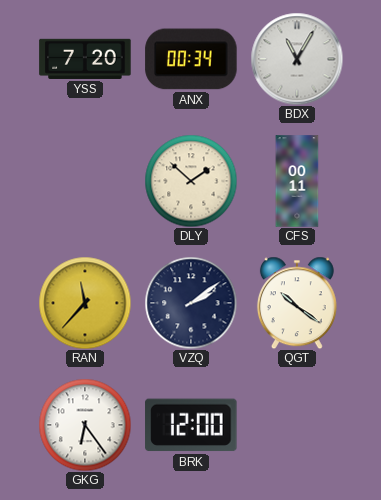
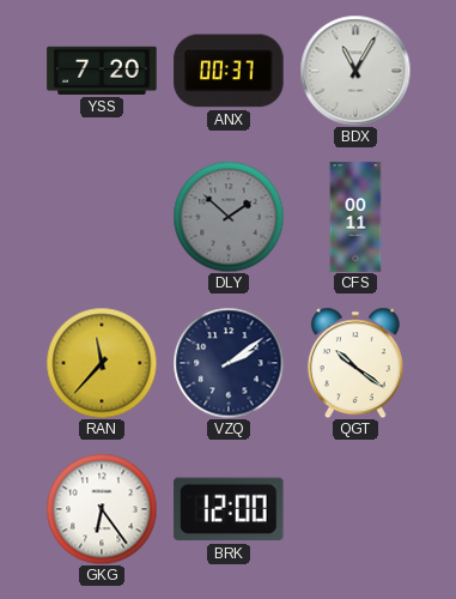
ANX: 00:34 -> 00:37 (229, 71)
DLY dial: cream -> grey (229, 217)
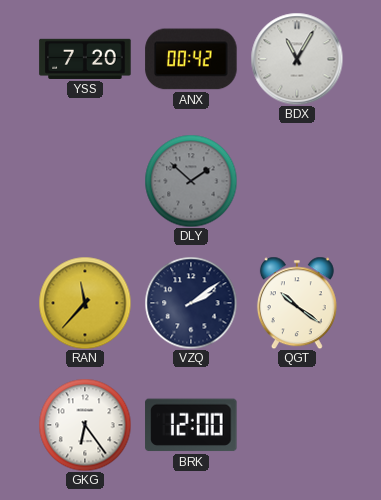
ANX: 00:37 -> 00:42 (191, 59)
CFS: 00:11 -> none (355, 217)
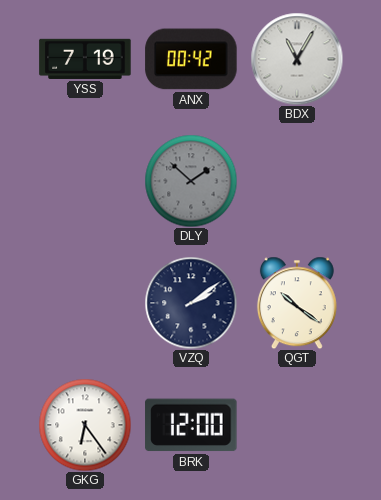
YSS: 7:20 -> 7:19 (85, 59)
RAN: 11:37 -> none (85, 303)
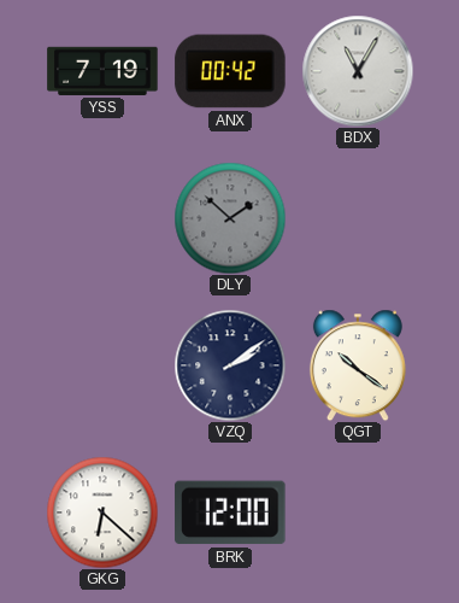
GKG: 6:24 -> 6:22 (102, 513)
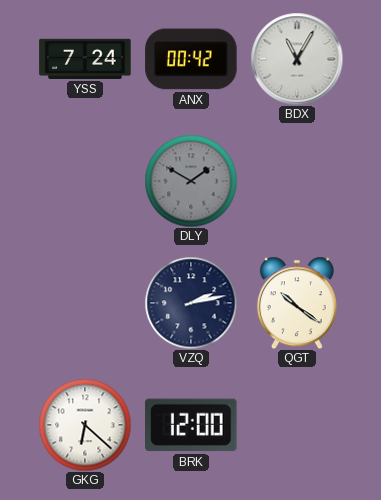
YSS: 7:19 -> 7:24 (85, 59)
DLY: 1:52 -> 1:50 (191, 181)
VZQ: 2:09 -> 2:13 (191, 303)
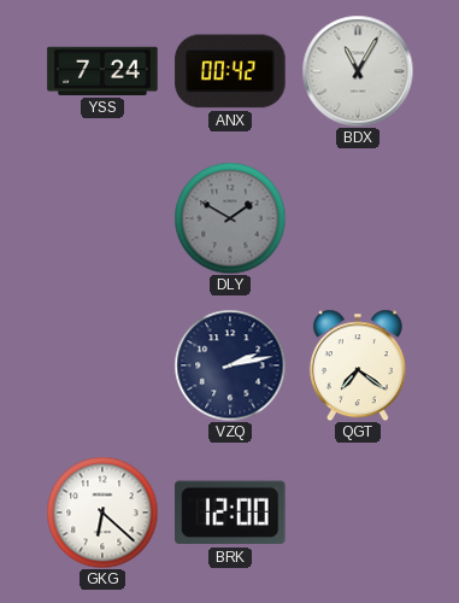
QGT: 10:21 -> 7:21 (358, 365)
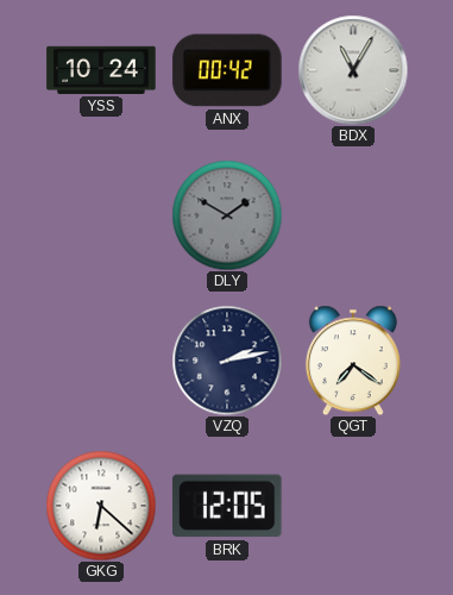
YSS: 7:24 -> 10:24 (101, 70)
BRK: 12:00 -> 12:05 (227, 506)
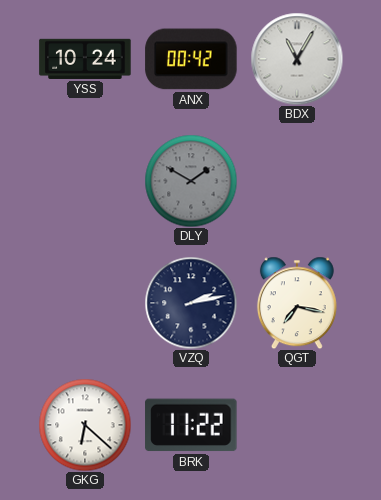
QGT: 7:21 -> 7:17 (297, 303)
BRK: 12:05 -> 11:22 (191, 425)
